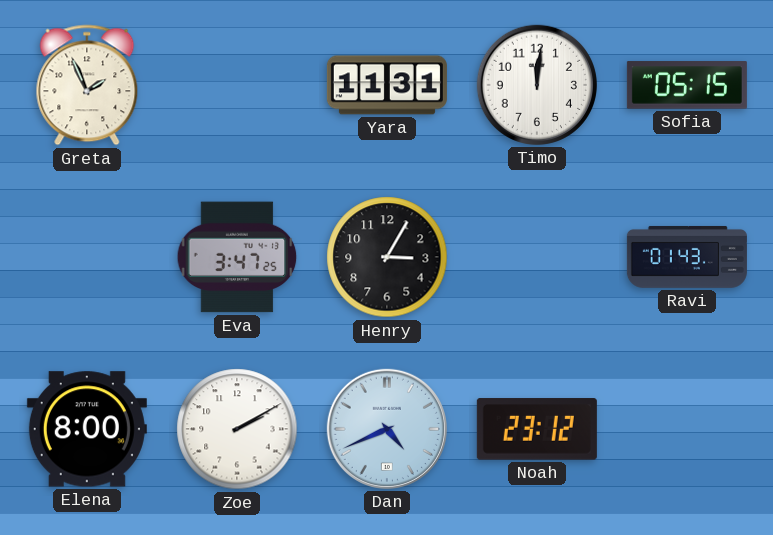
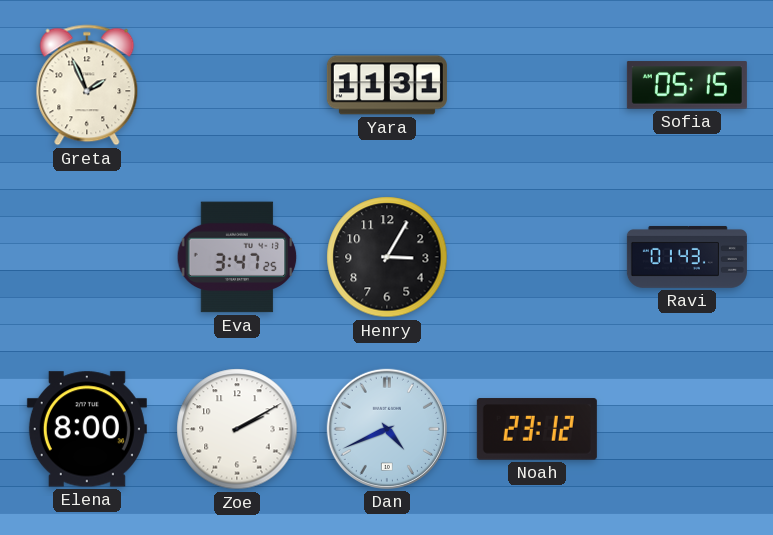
Timo: 12:01 -> none (537, 85)
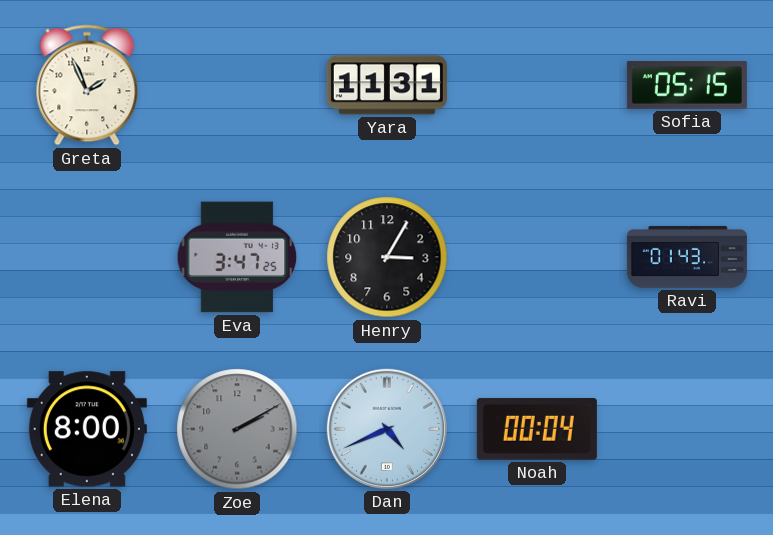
Zoe dial: white -> grey (237, 429)
Noah: 23:12 -> 00:04 (537, 429)
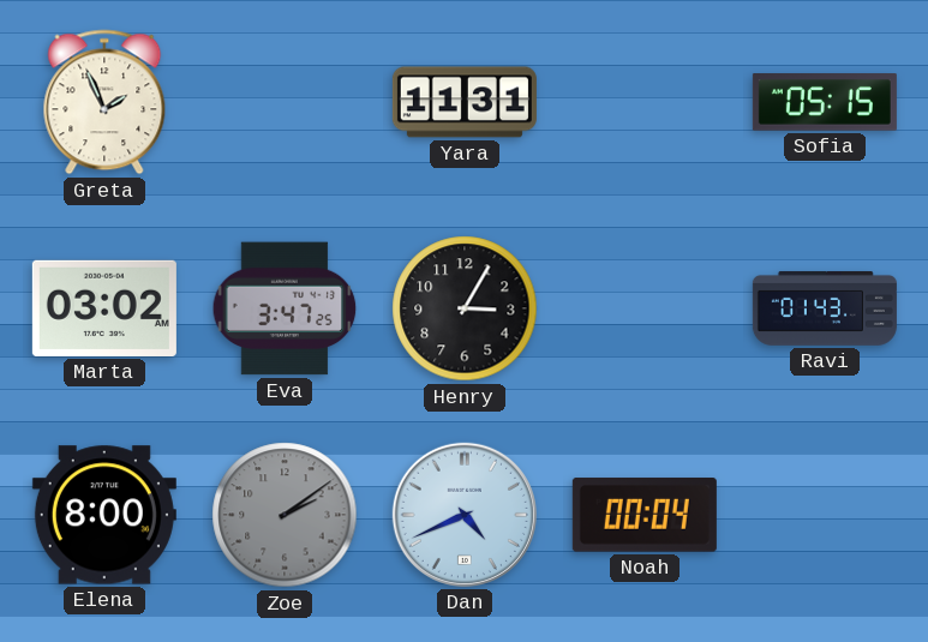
Marta: none -> 03:02 (104, 308)
Zoe: 2:10 -> 2:09 (285, 515)
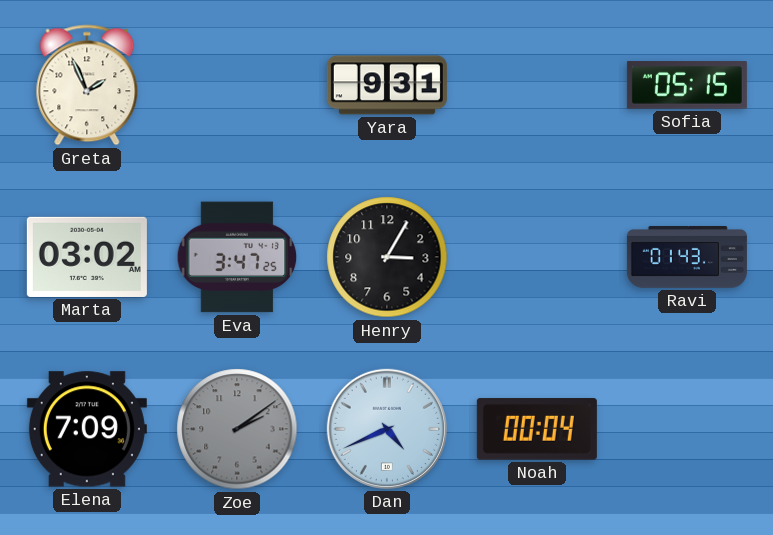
Yara: 11:31 -> 9:31 (387, 85)
Elena: 8:00 -> 7:09 (87, 429)
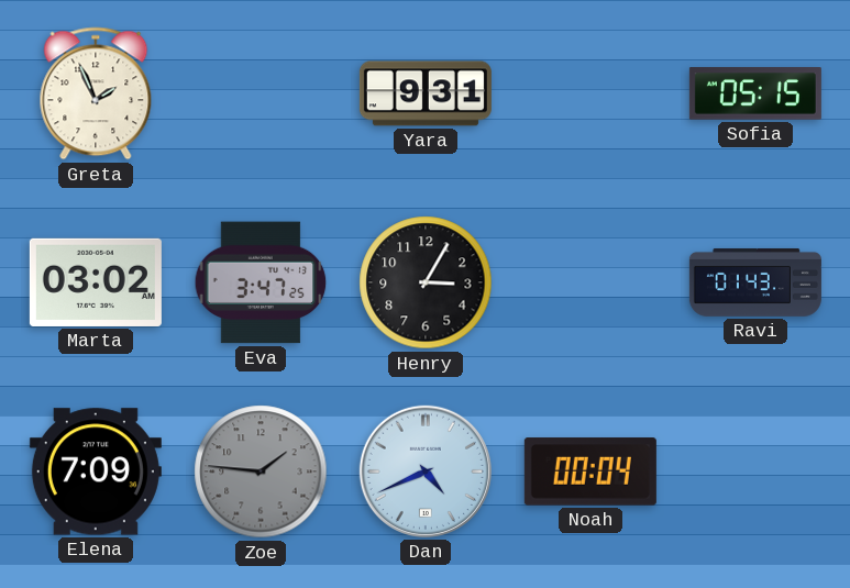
Zoe: 2:09 -> 1:46 (261, 471)
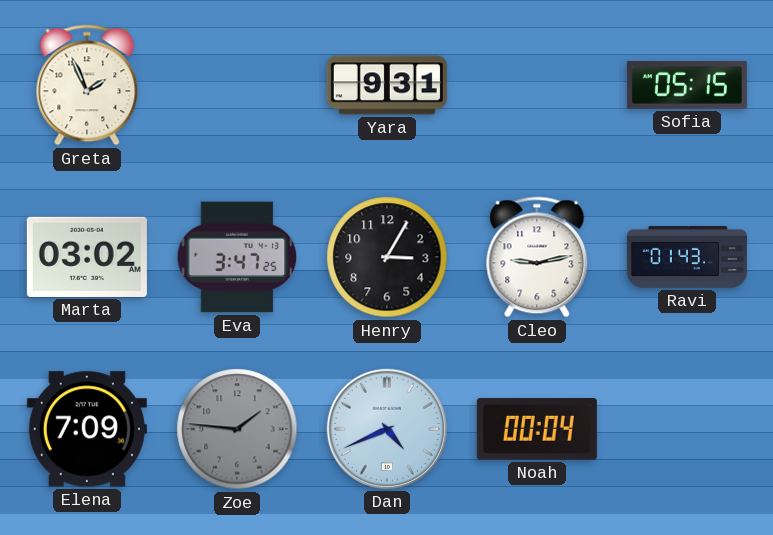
Cleo: none -> 9:13 (537, 257)
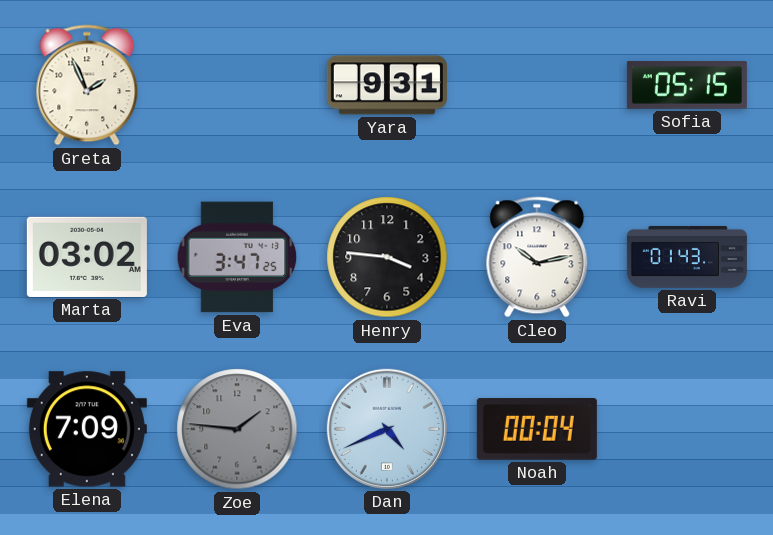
Henry: 3:05 -> 3:46 (387, 257)
Cleo: 9:13 -> 10:13 (537, 257)
